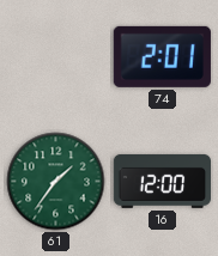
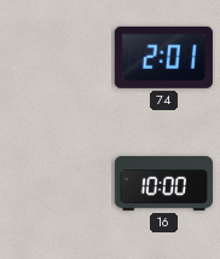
61: 1:36 -> none (56, 182)
16: 12:00 -> 10:00 (163, 183)
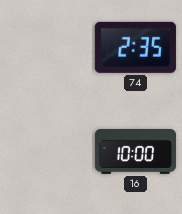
74: 2:01 -> 2:35 (135, 47)
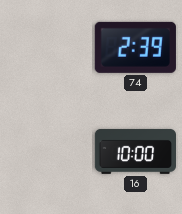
74: 2:35 -> 2:39 (135, 47)
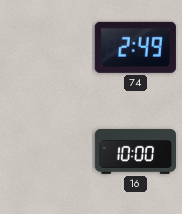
74: 2:39 -> 2:49 (135, 47)
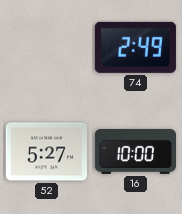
52: none -> 5:27 (46, 152)
